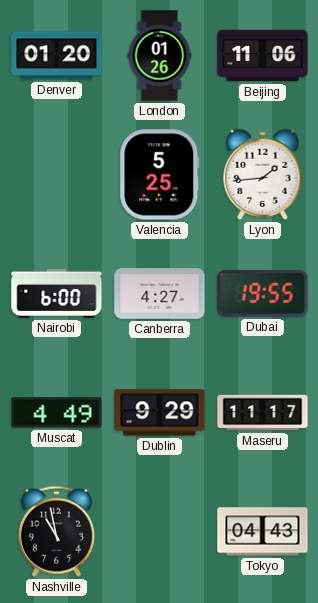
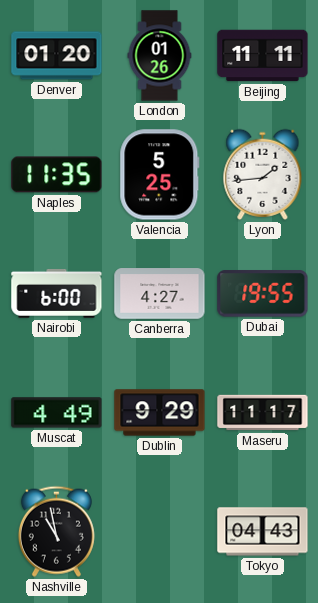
Beijing: 11:06 -> 11:11 (263, 56)
Naples: none -> 11:35 (57, 175)
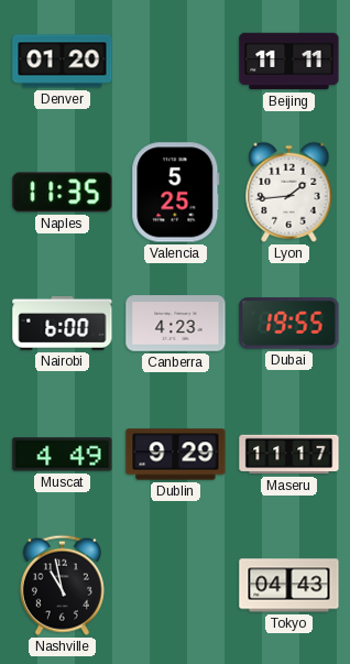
London: 01:26 -> none (160, 56)
Canberra: 4:27 -> 4:23 (176, 324)
